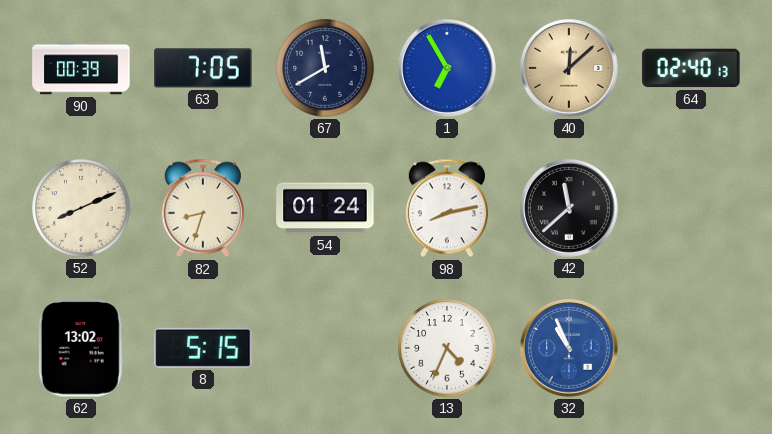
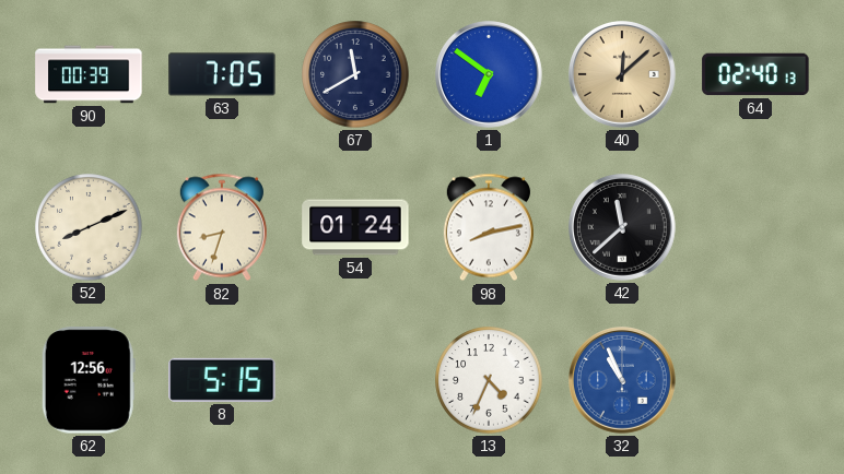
1: 6:55 -> 6:51 (490, 75)
62: 13:02 -> 12:56 (89, 380)
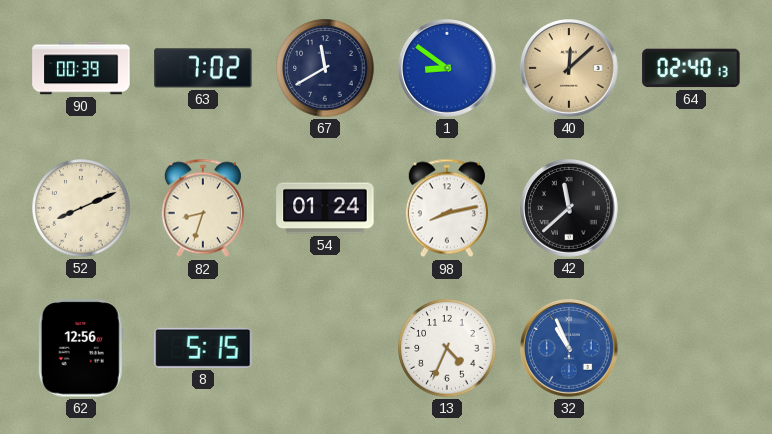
63: 7:05 -> 7:02 (203, 68)
1: 6:51 -> 8:51 (448, 69)
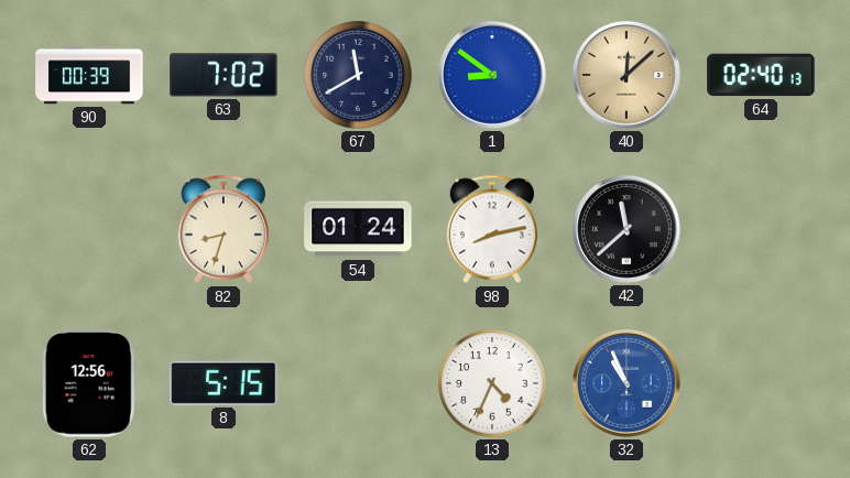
52: 8:11 -> none (81, 208)
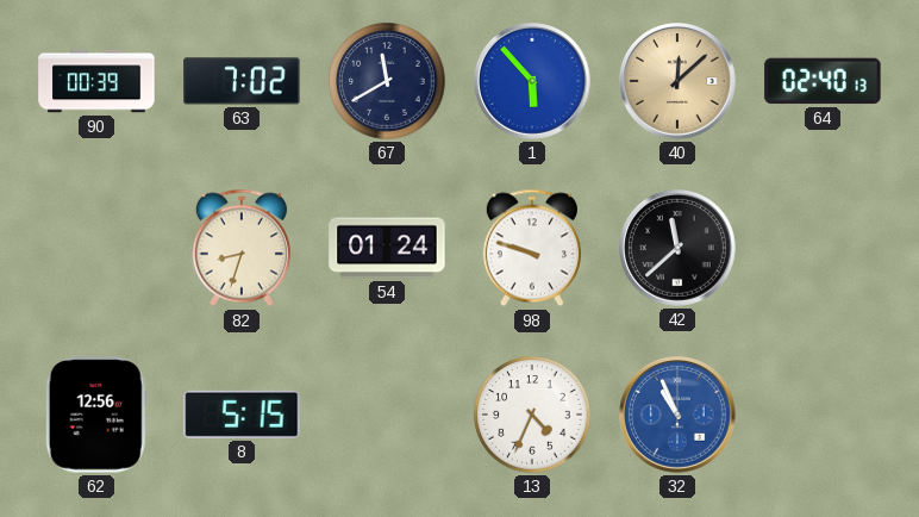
1: 8:51 -> 5:53 (533, 82)
98: 8:13 -> 9:48 (532, 248)
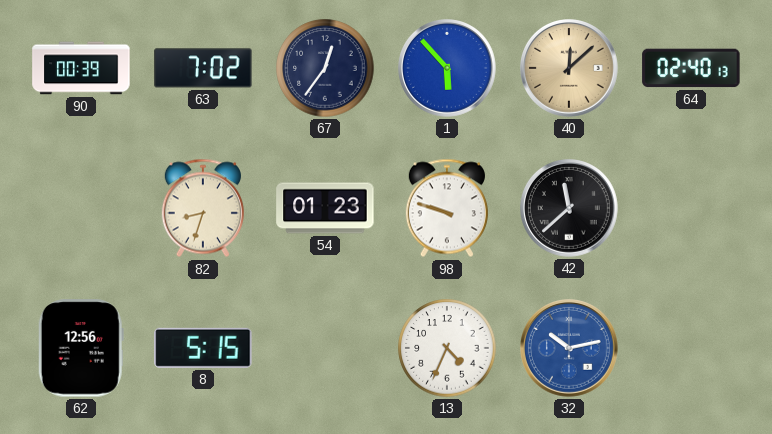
67: 11:40 -> 12:36 (325, 68)
54: 01:24 -> 01:23 (325, 208)
32: 10:56 -> 10:13 (570, 349)
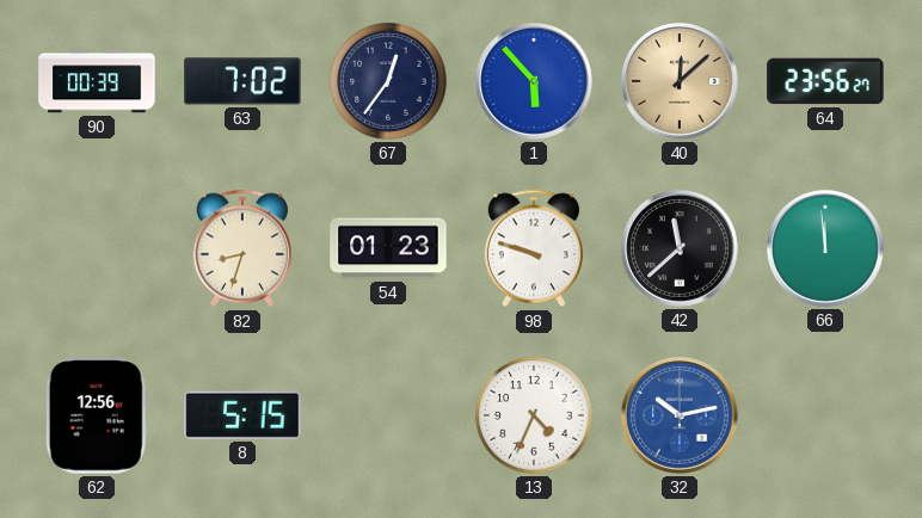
64: 02:40 -> 23:56 (825, 81)
66: none -> 11:59 (826, 249)
